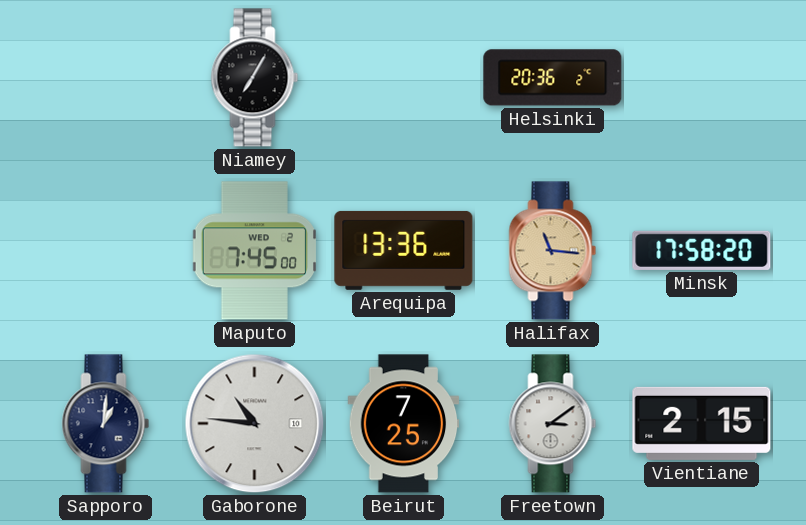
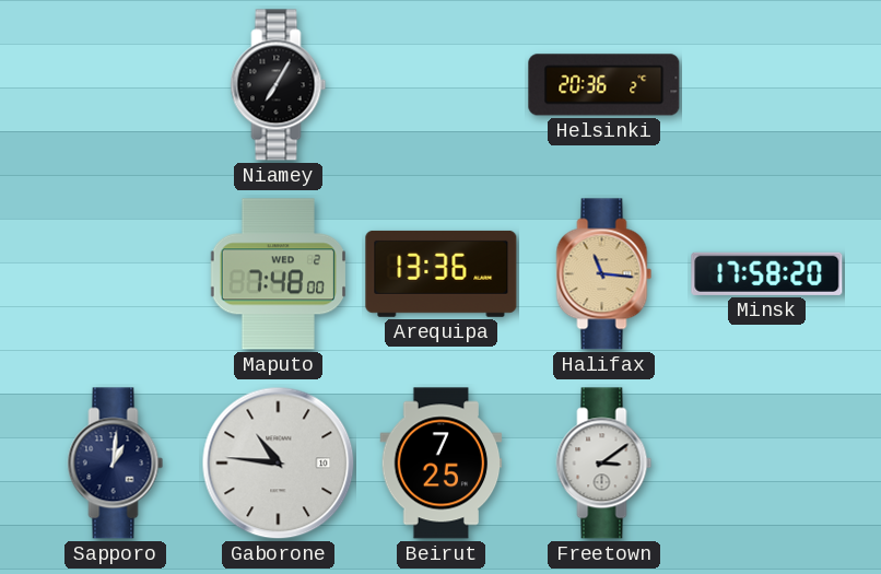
Maputo: 7:45 -> 7:48 (279, 274)
Vientiane: 2:15 -> none (702, 423)
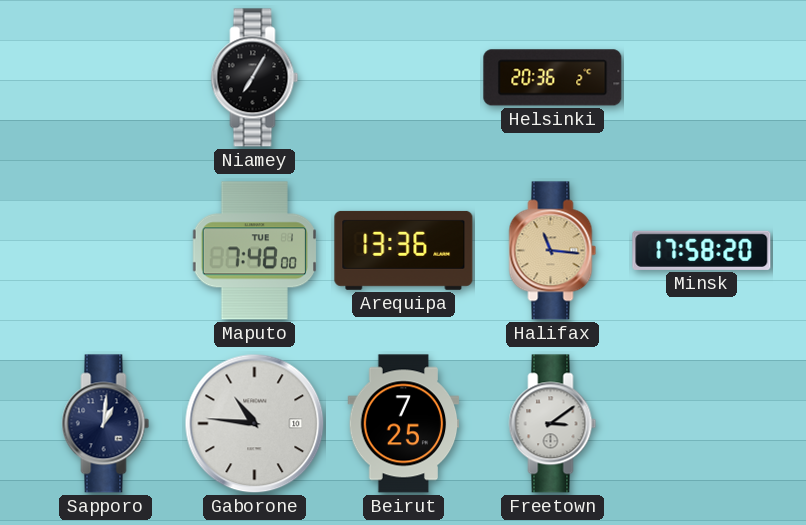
Maputo date: WED 2 -> TUE 1 (255, 251)
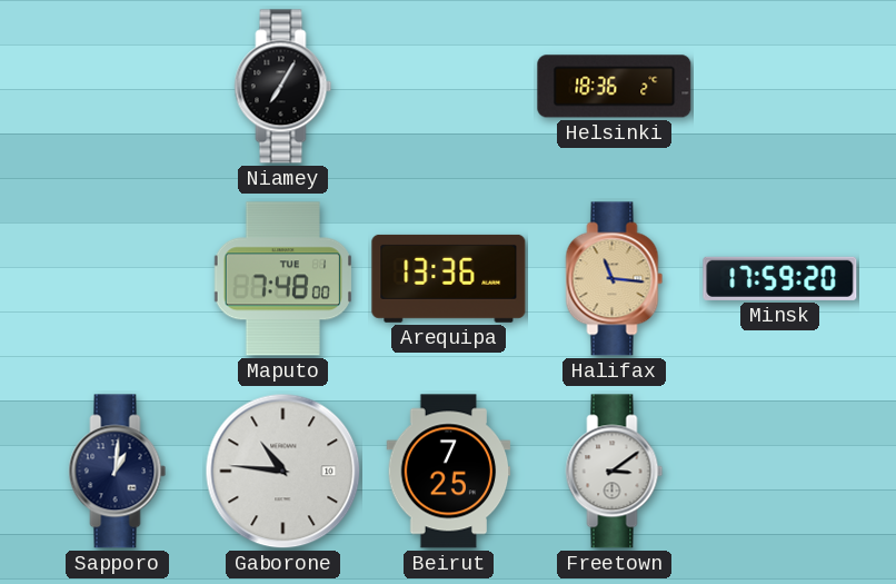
Helsinki: 20:36 -> 18:36 (615, 87)
Minsk: 17:58 -> 17:59 (780, 278)
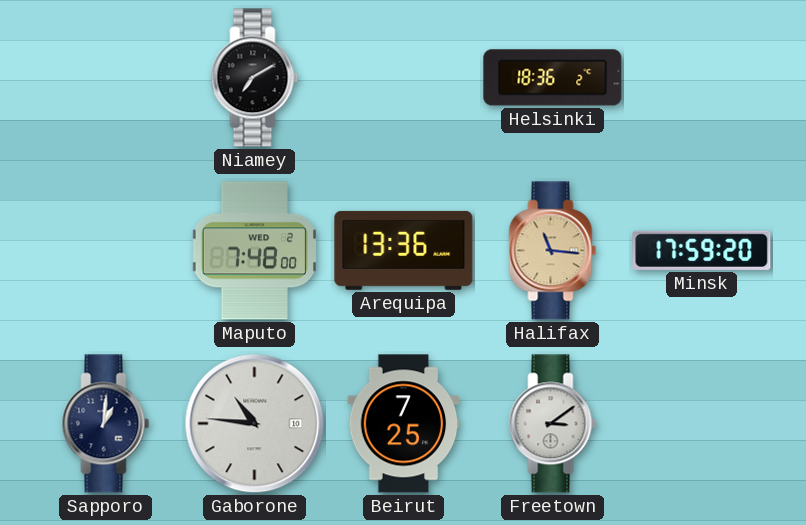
Niamey: 7:05 -> 7:10 (255, 78)
Maputo date: TUE 1 -> WED 2 (255, 251)
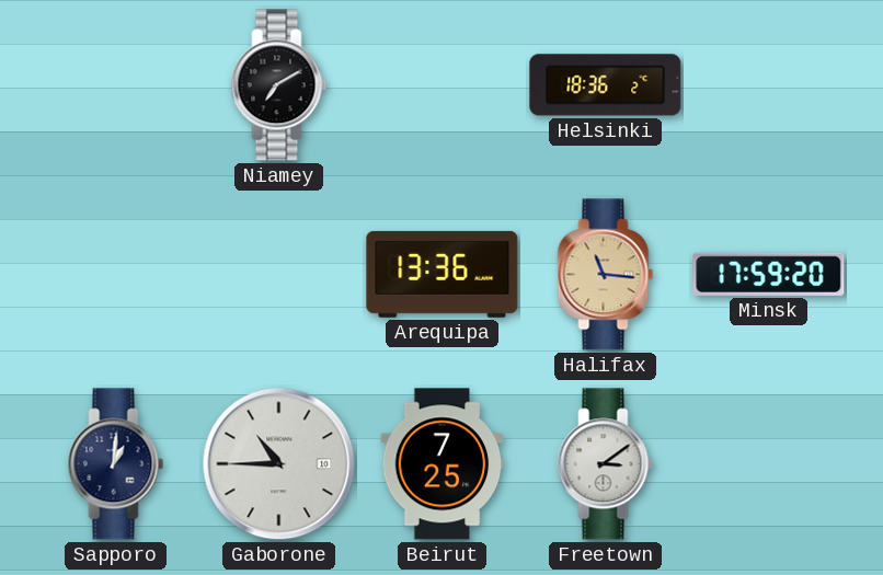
Maputo: 7:48 -> none (255, 251)
Gaborone: 10:46 -> 10:45 (279, 464)
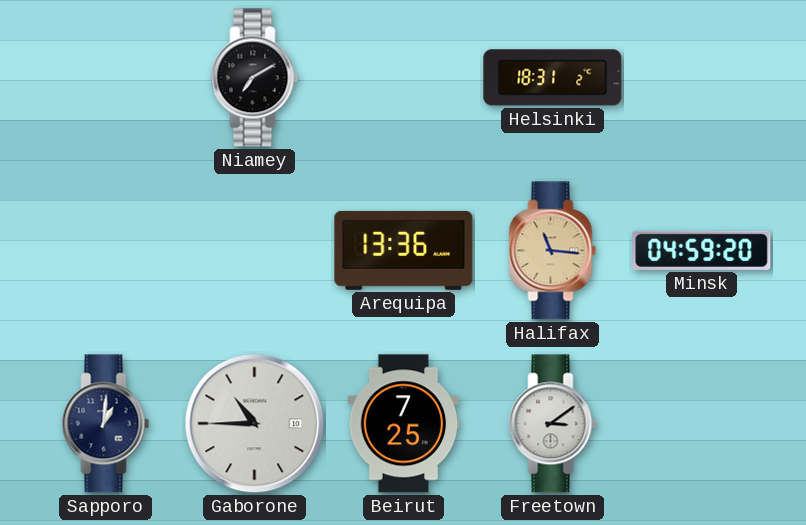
Helsinki: 18:36 -> 18:31 (553, 78)
Minsk: 17:59 -> 04:59 (702, 250)
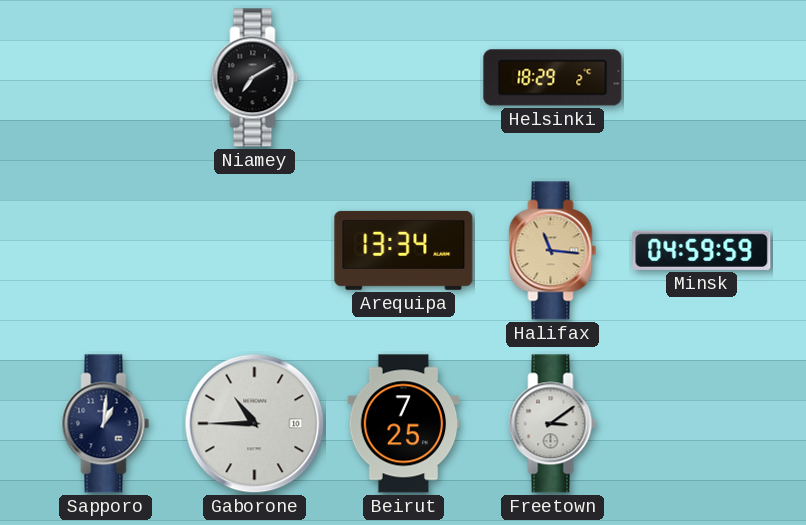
Helsinki: 18:31 -> 18:29 (553, 78)
Arequipa: 13:36 -> 13:34 (404, 250)
Minsk: 04:59:20 -> 04:59:59 (702, 250)
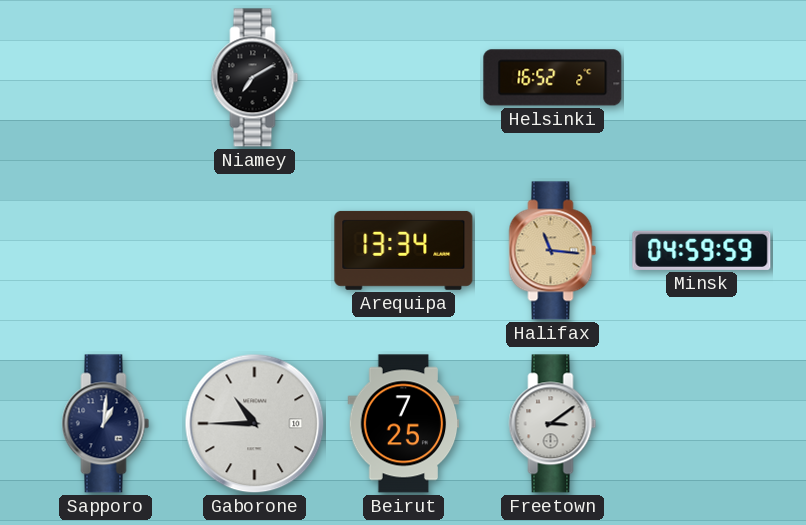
Helsinki: 18:29 -> 16:52 (553, 78)
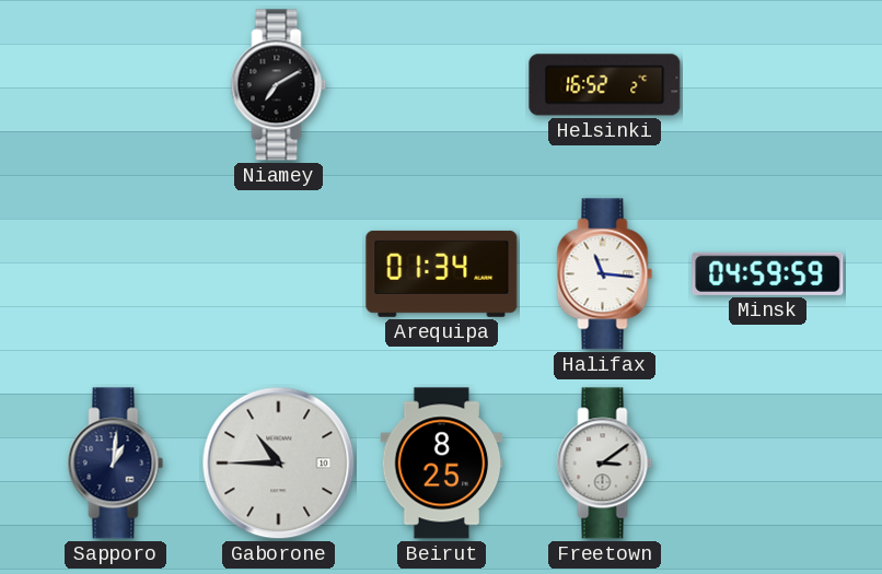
Arequipa: 13:34 -> 01:34 (442, 273)
Halifax dial: champagne -> white (605, 274)
Beirut: 7:25 -> 8:25 (442, 464)
